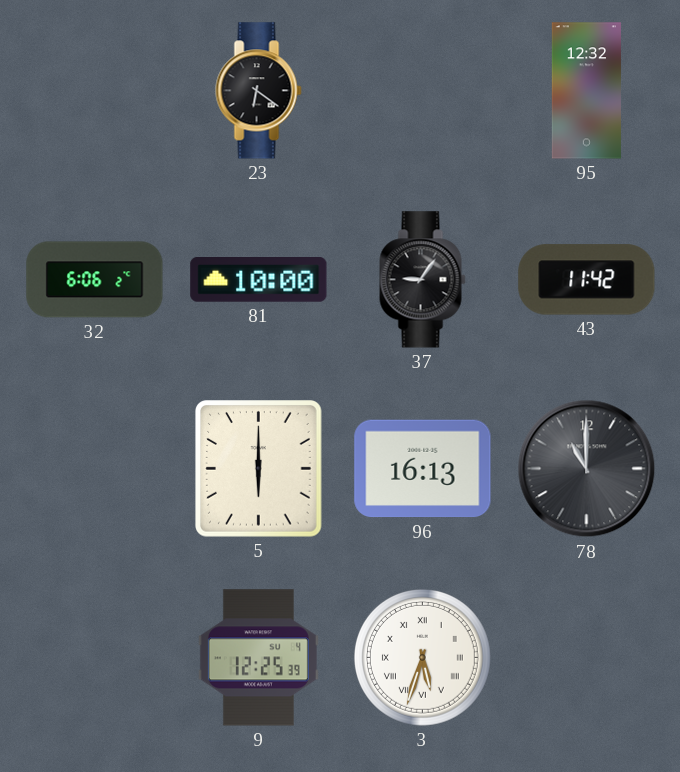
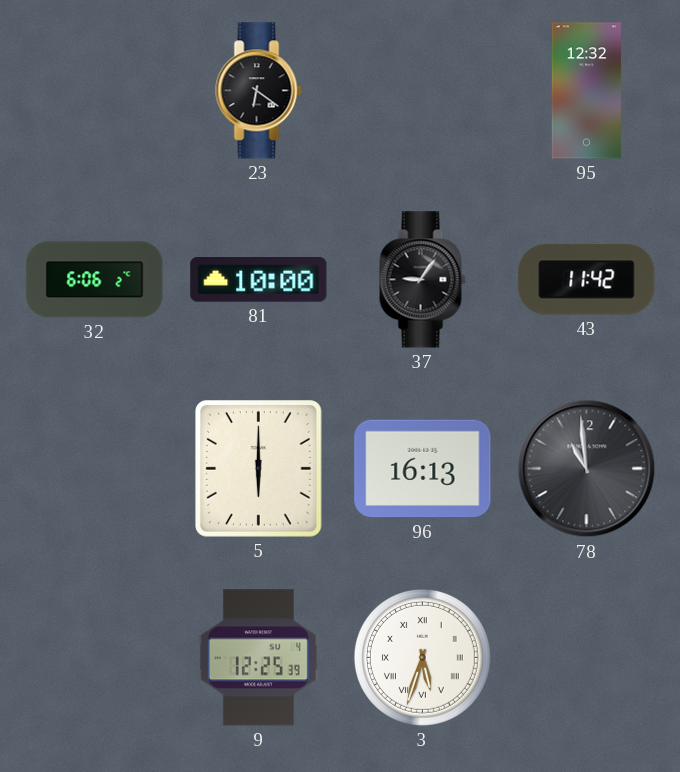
78: 11:00 -> 10:59 (587, 469)
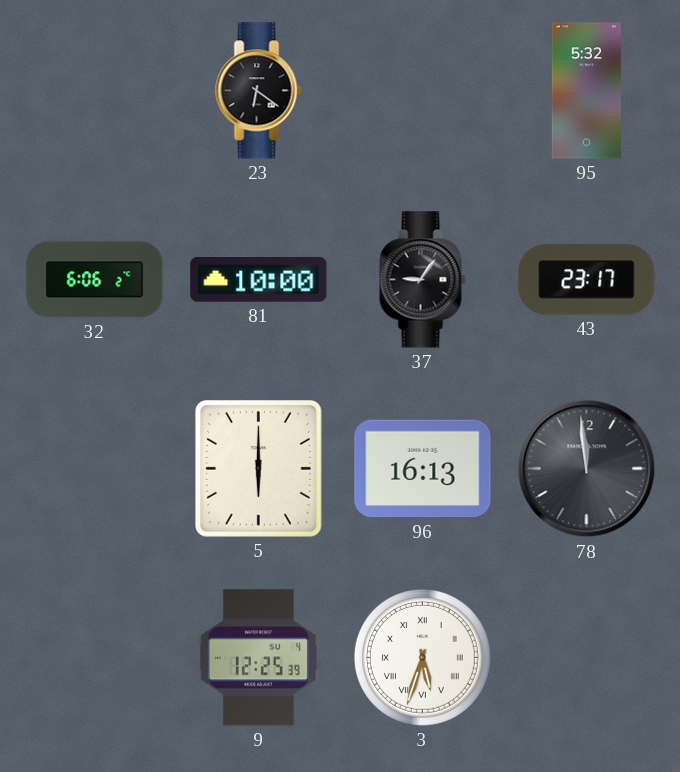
95: 12:32 -> 5:32 (586, 91)
43: 11:42 -> 23:17 (587, 280)
78: 10:59 -> 11:59 (587, 469)
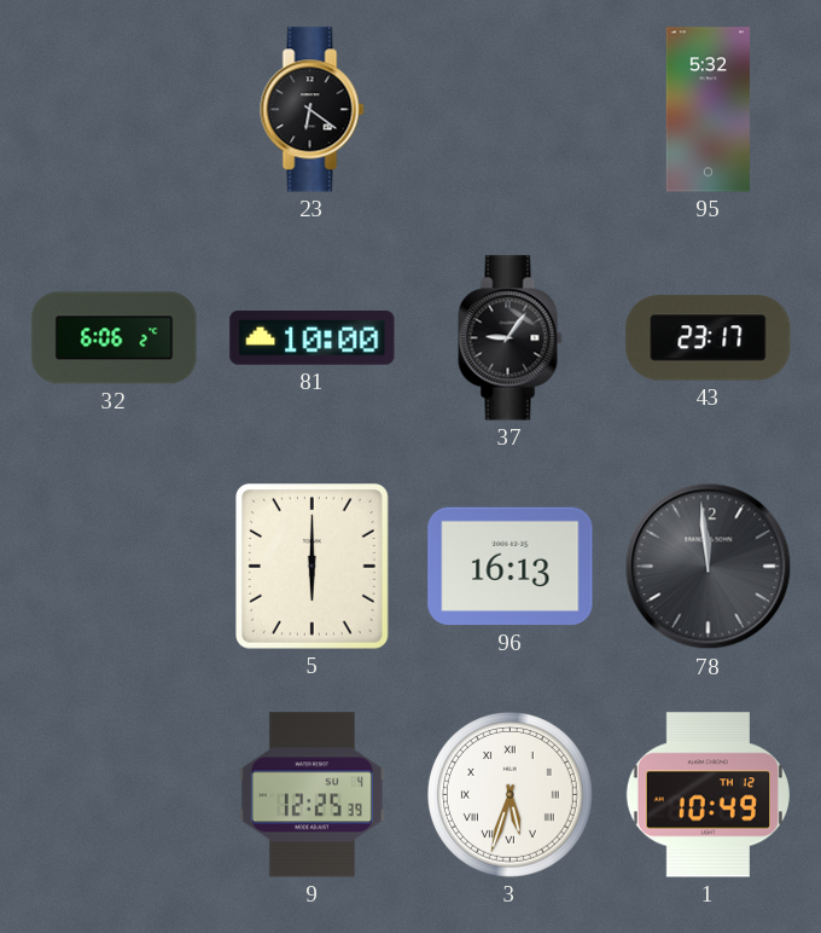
1: none -> 10:49 (708, 795)
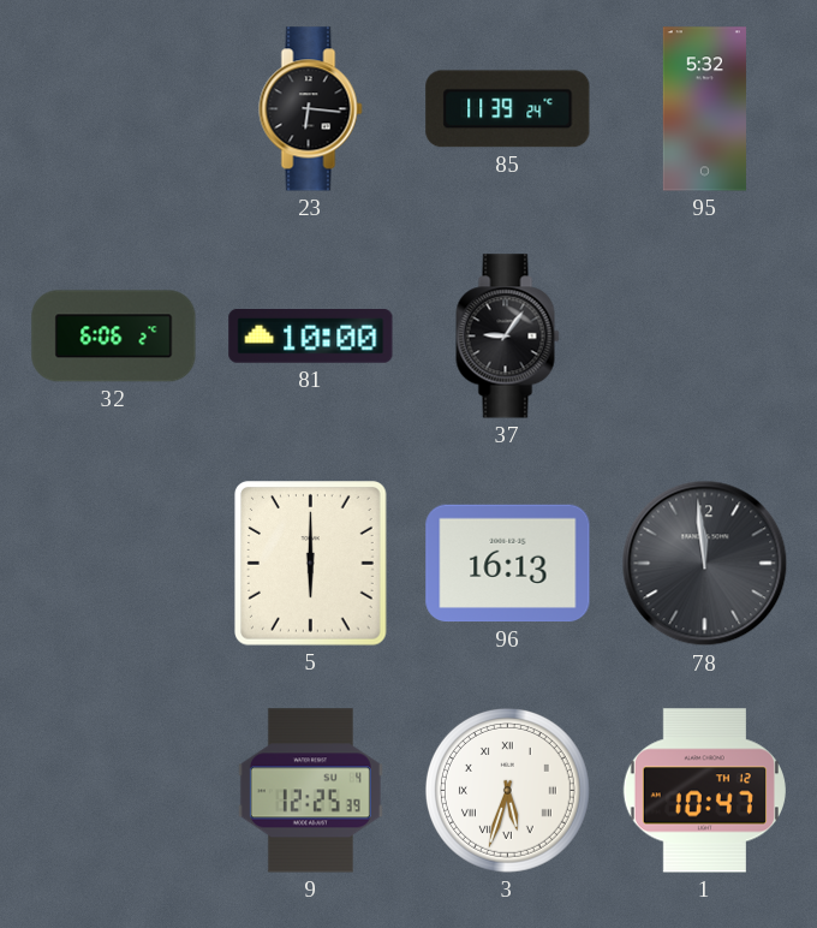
23: 6:21 -> 6:16 (311, 109)
85: none -> 11:39 (508, 109)
43: 23:17 -> none (709, 338)
1: 10:49 -> 10:47 (704, 791)
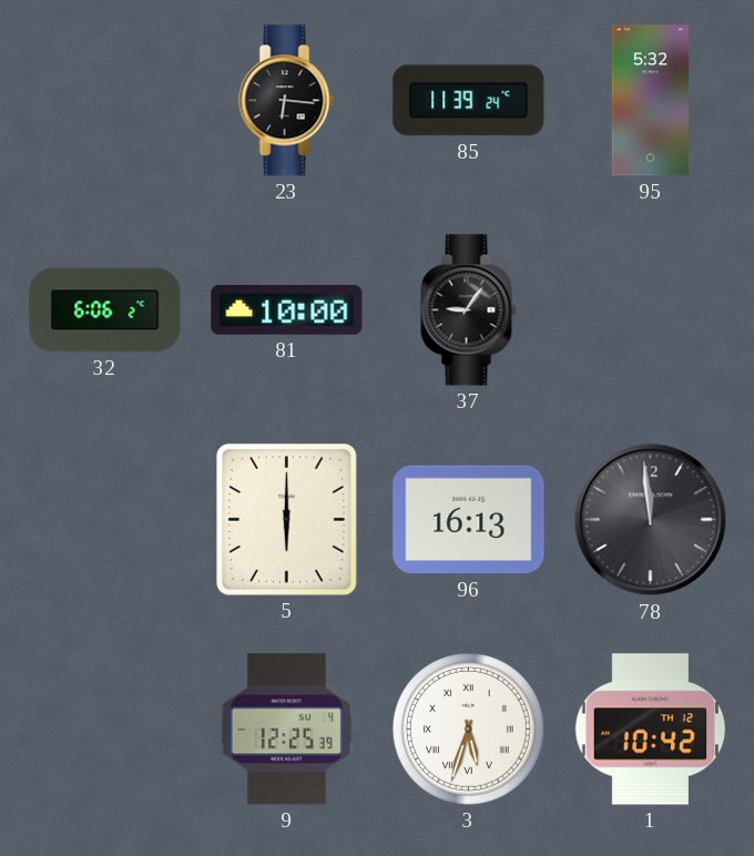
1: 10:47 -> 10:42 (650, 730)
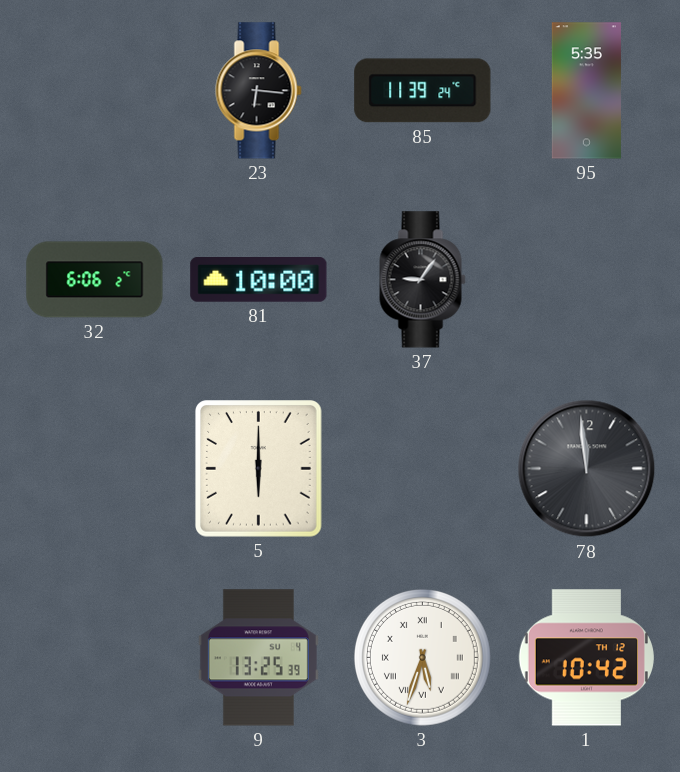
95: 5:32 -> 5:35 (586, 91)
96: 16:13 -> none (469, 520)
9: 12:25 -> 13:25 (258, 658)
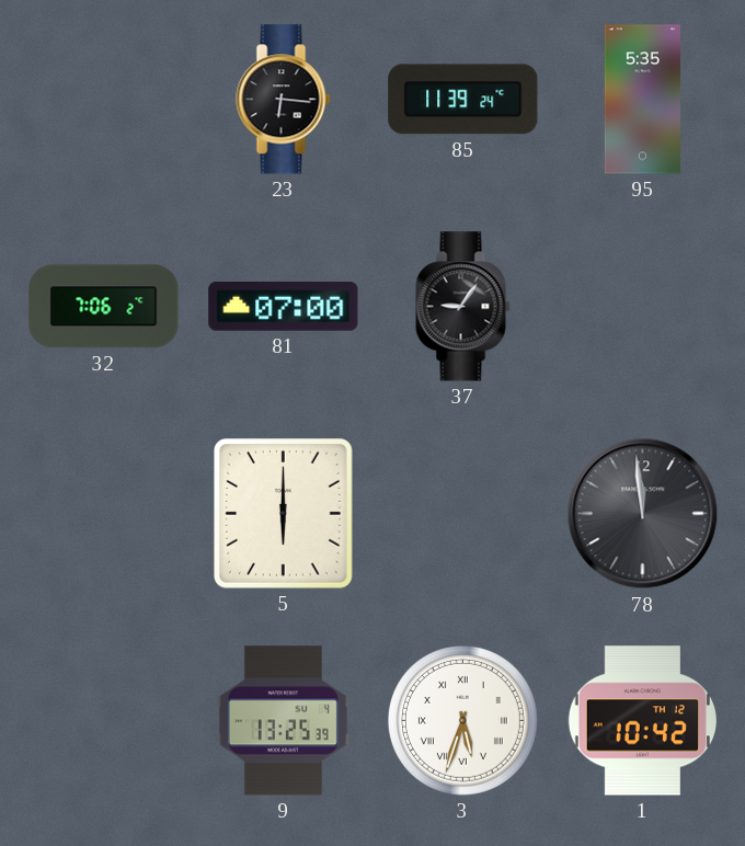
32: 6:06 -> 7:06 (104, 307)
81: 10:00 -> 07:00 (284, 307)
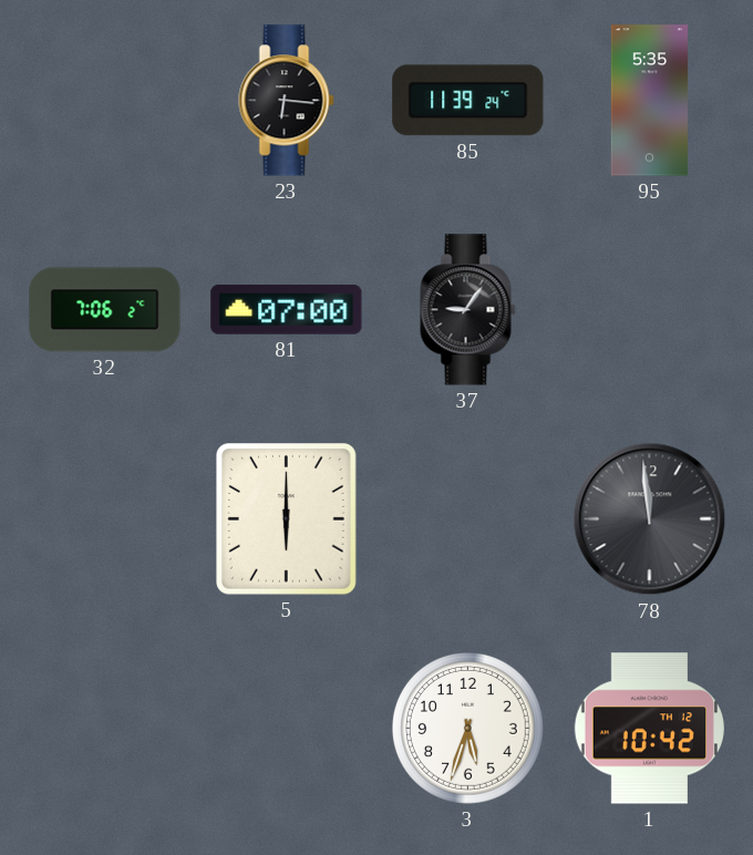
9: 13:25 -> none (283, 721)
3 numerals: Roman -> Arabic (467, 728)
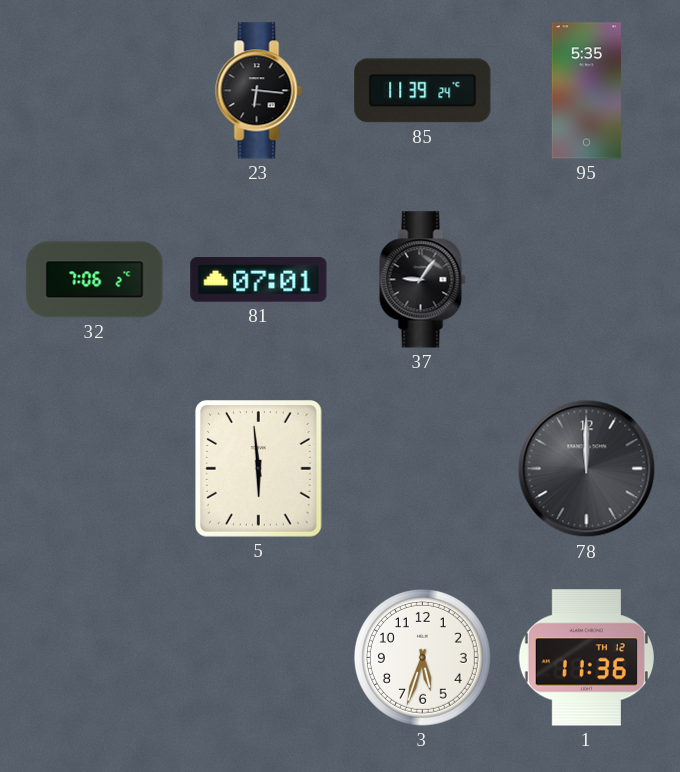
81: 07:00 -> 07:01 (259, 280)
5: 6:00 -> 5:59 (259, 469)
78: 11:59 -> 12:00 (587, 469)
1: 10:42 -> 11:36 (586, 658)
